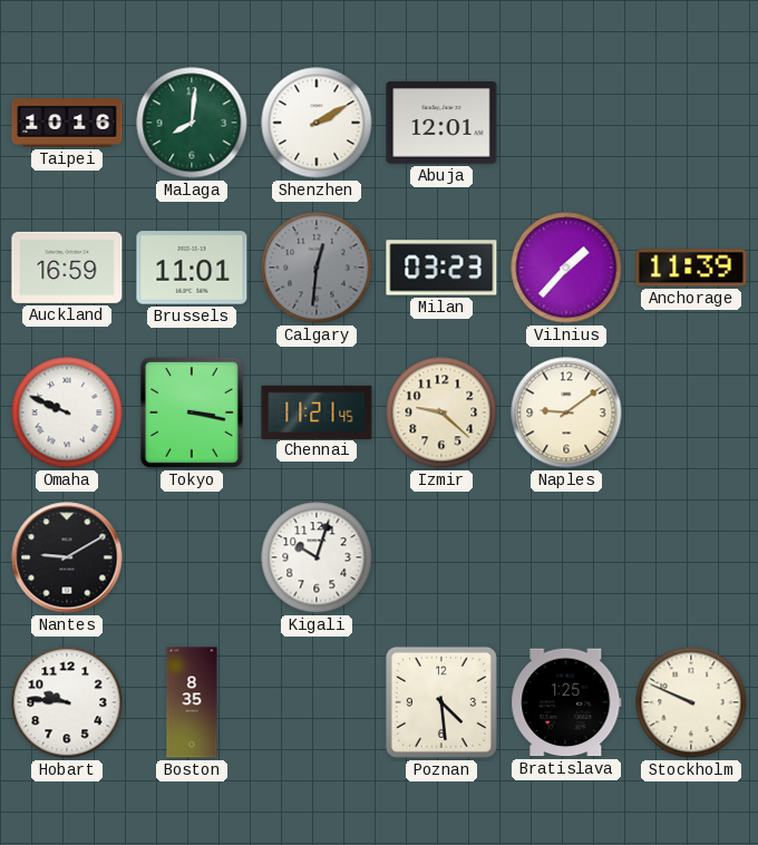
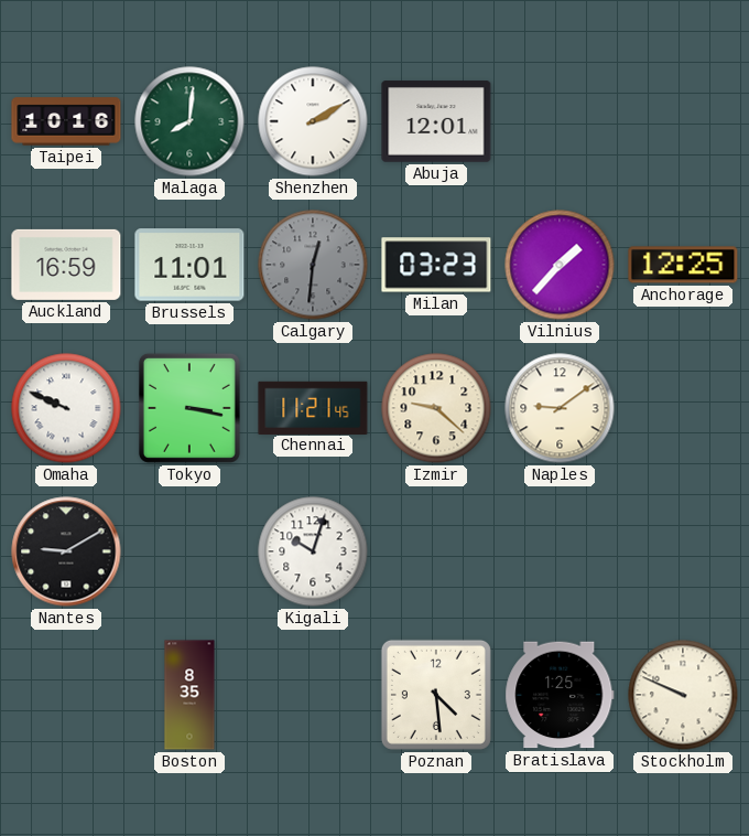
Anchorage: 11:39 -> 12:25 (683, 265)
Hobart: 9:46 -> none (67, 702)
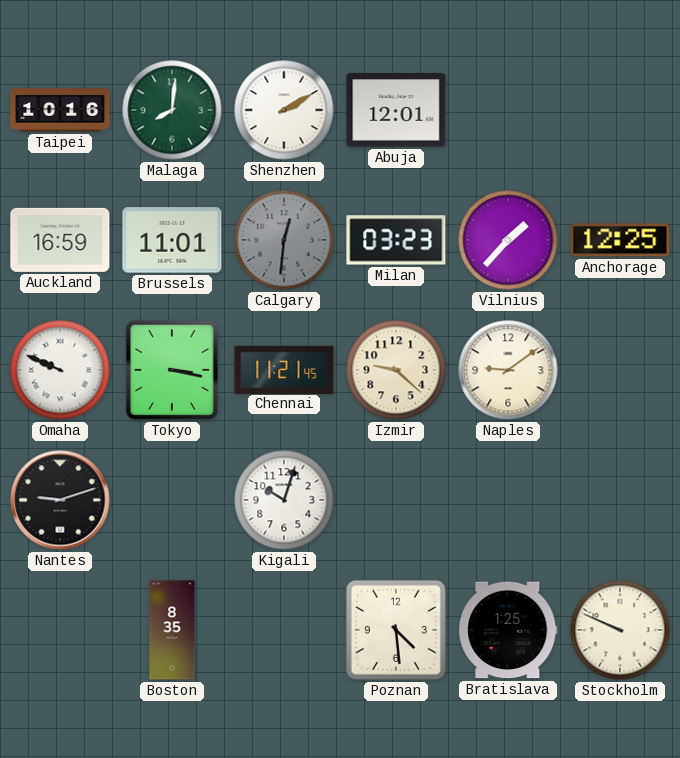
Nantes: 9:10 -> 9:12 (60, 500)
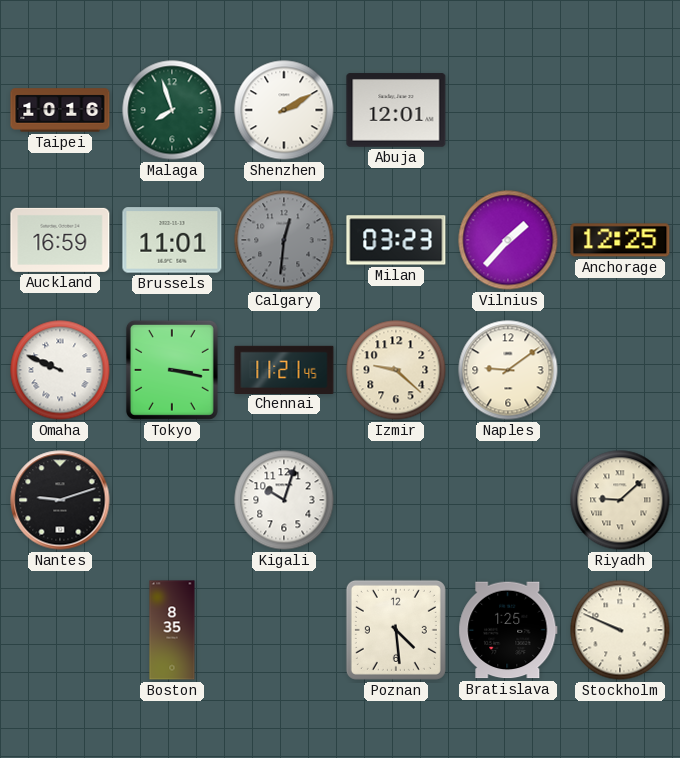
Malaga: 8:01 -> 7:57 (172, 110)
Riyadh: none -> 9:08 (620, 500)
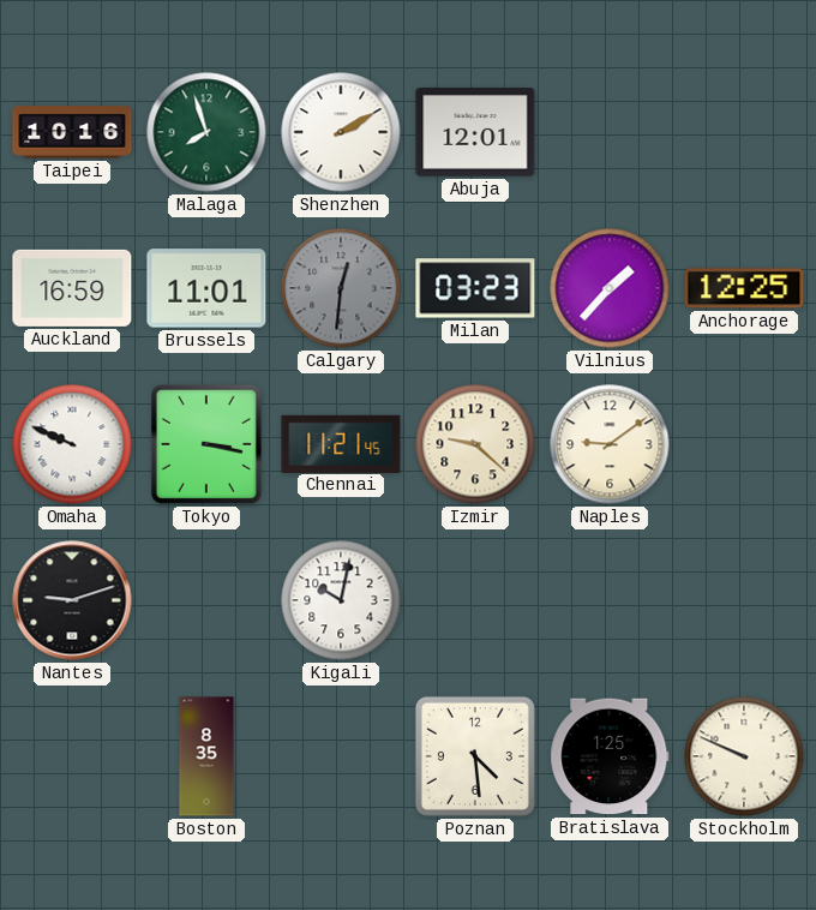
Kigali: 10:03 -> 10:02 (341, 600)
Riyadh: 9:08 -> none (620, 500)
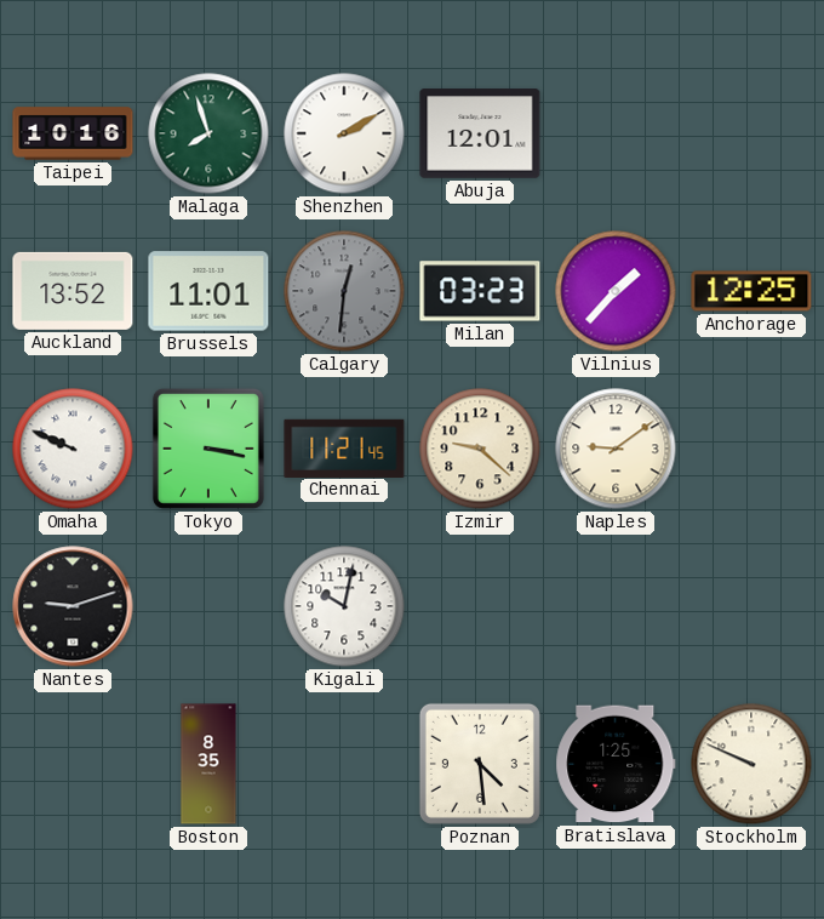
Auckland: 16:59 -> 13:52 (73, 291)
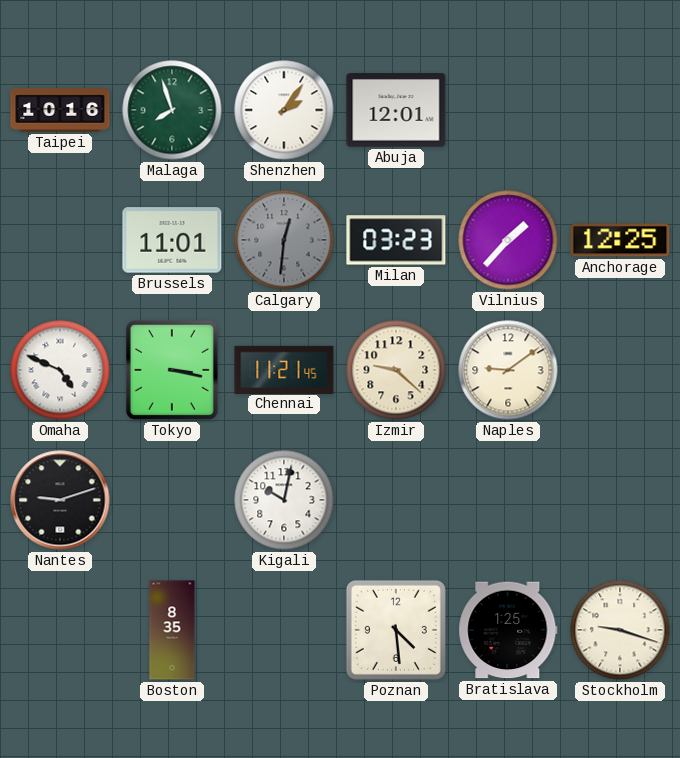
Shenzhen: 2:10 -> 2:06 (284, 110)
Auckland: 13:52 -> none (73, 291)
Omaha: 9:49 -> 4:49 (60, 370)
Stockholm: 9:49 -> 9:18 (620, 630)
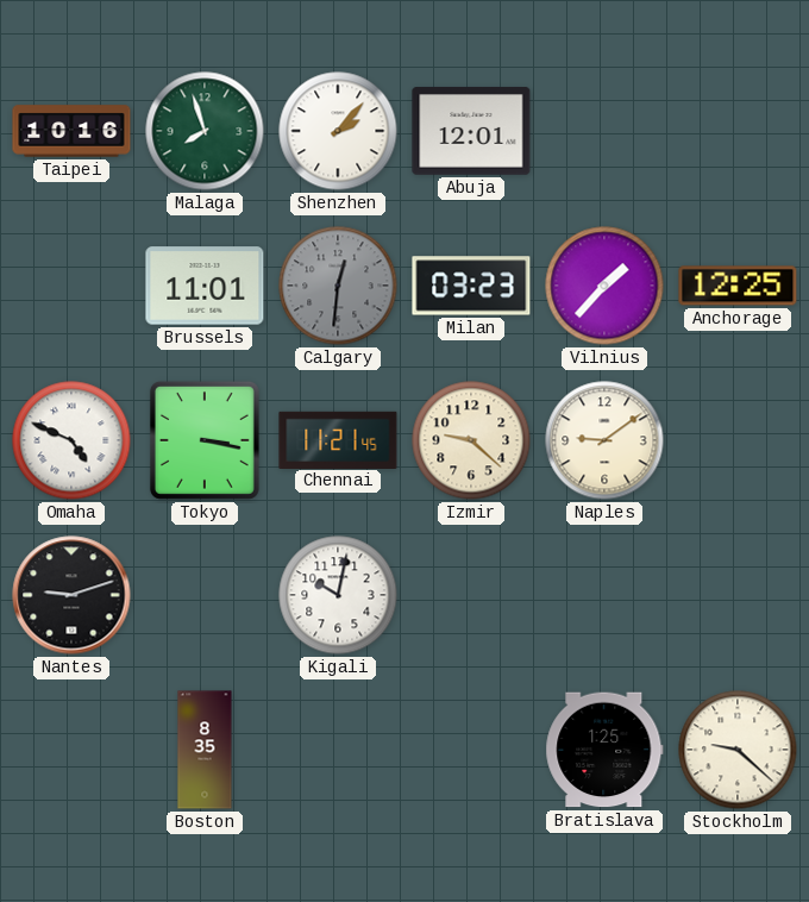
Shenzhen: 2:06 -> 2:07 (338, 131)
Poznan: 4:29 -> none (396, 630)
Stockholm: 9:18 -> 9:22 (738, 750)
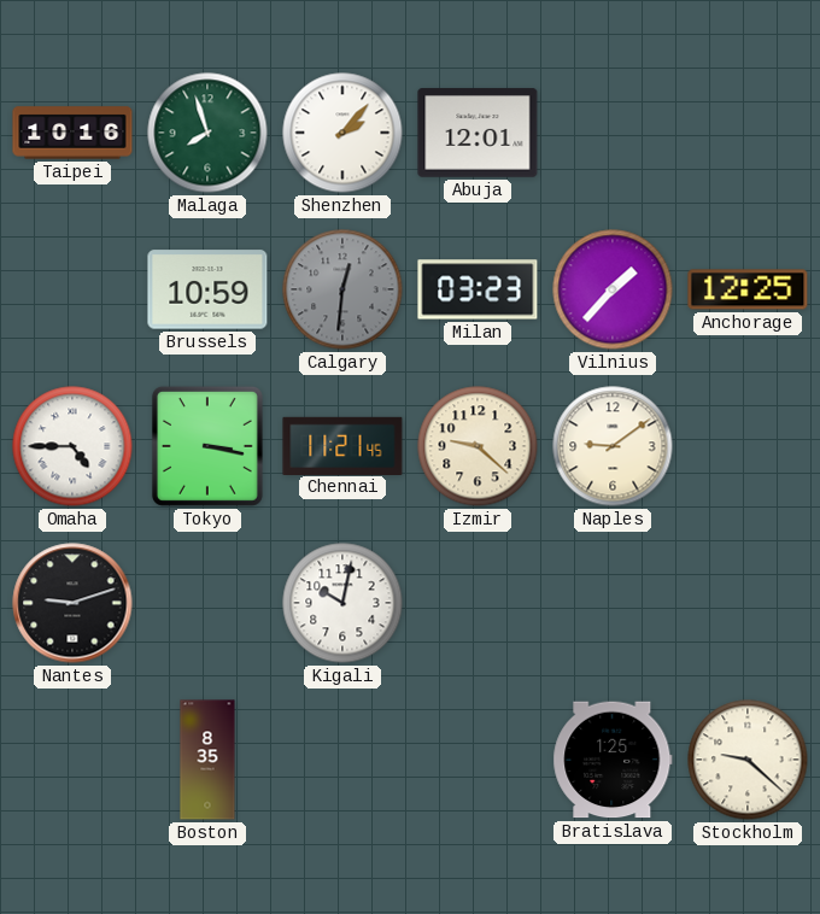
Brussels: 11:01 -> 10:59 (207, 289)
Omaha: 4:49 -> 4:45 (72, 446)
